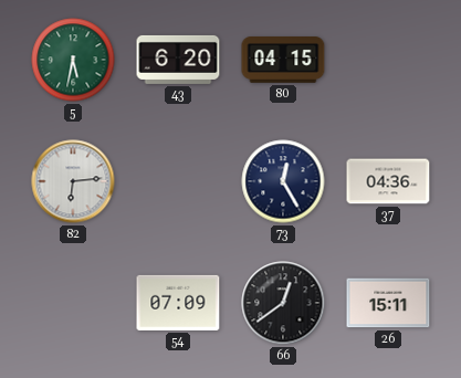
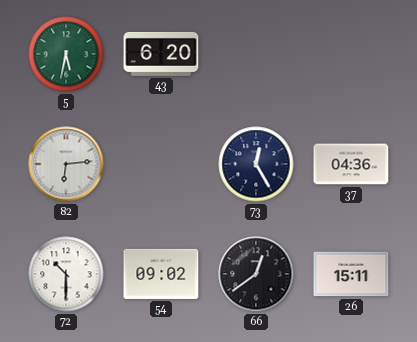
80: 04:15 -> none (283, 61)
72: none -> 10:30 (66, 274)
54: 07:09 -> 09:02 (161, 274)
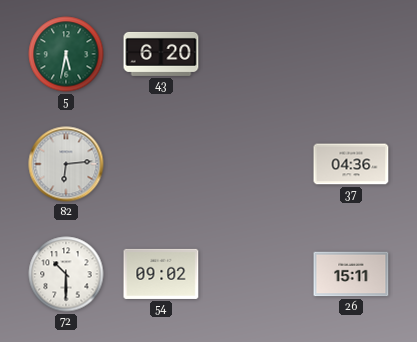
73: 12:25 -> none (256, 164)
66: 12:39 -> none (256, 274)
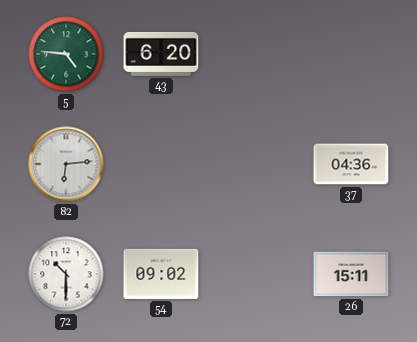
5: 5:32 -> 4:46 (66, 54)
